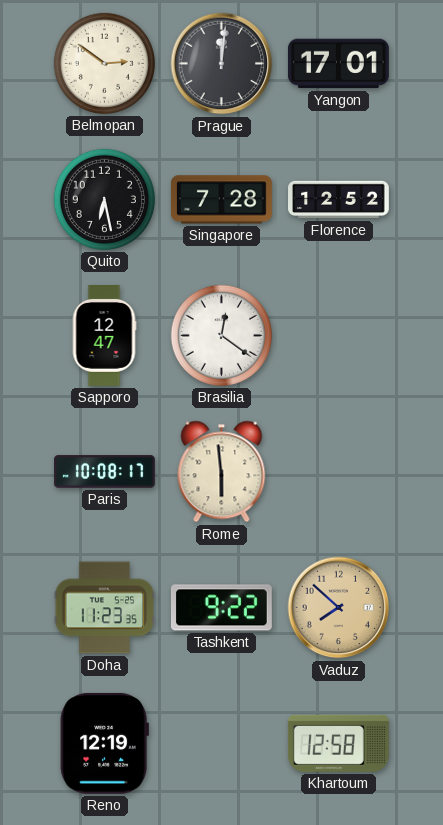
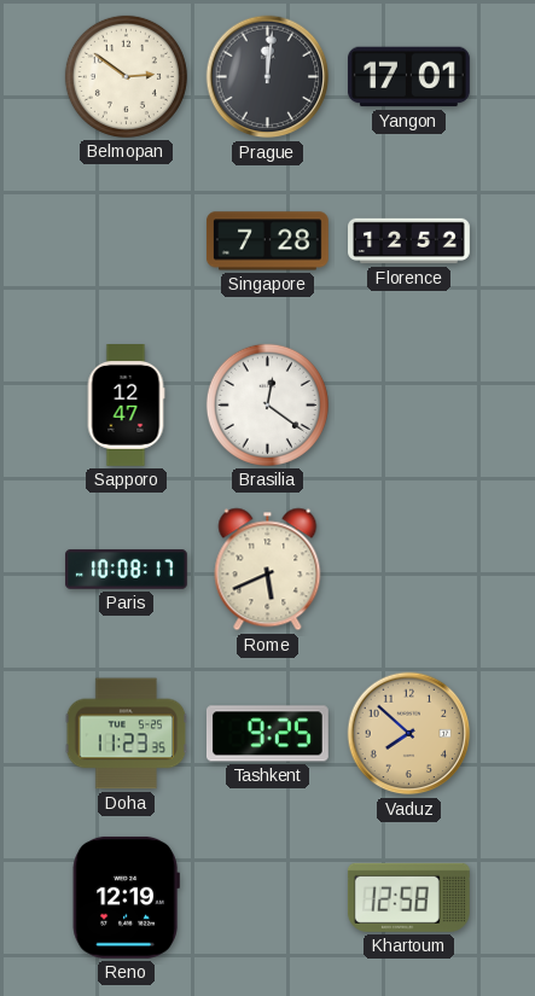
Quito: 6:28 -> none (104, 199)
Rome: 5:59 -> 5:41 (268, 570)
Tashkent: 9:22 -> 9:25 (267, 734)
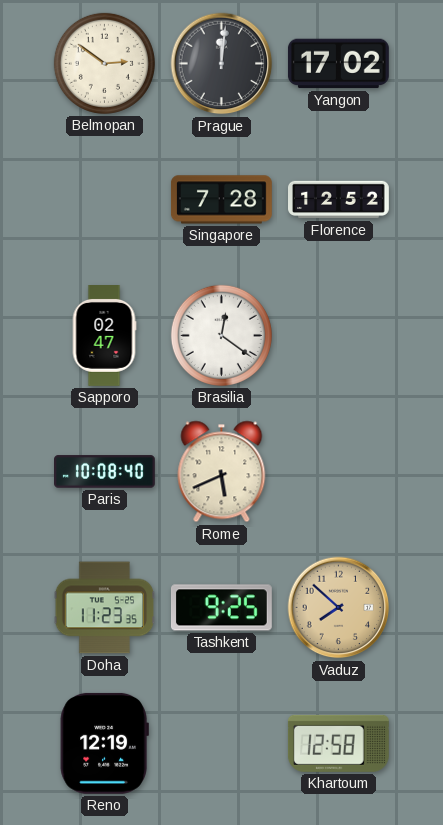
Yangon: 17:01 -> 17:02 (338, 64)
Sapporo: 12:47 -> 02:47 (104, 336)
Paris: 10:08:17 -> 10:08:40 (105, 472)
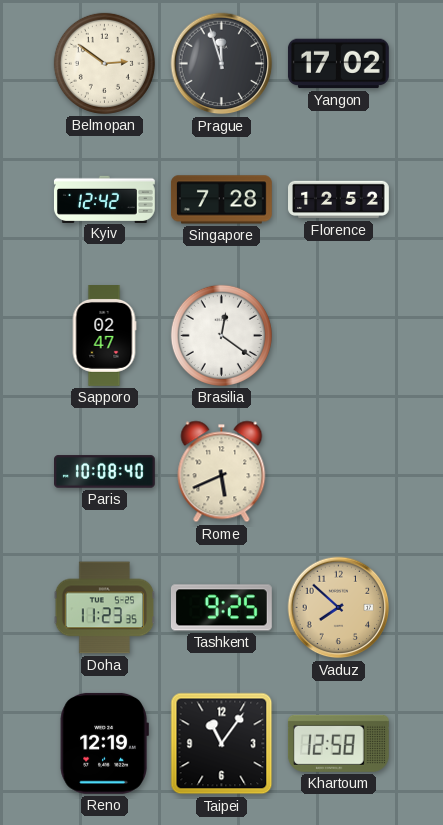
Prague: 12:01 -> 11:57 (222, 64)
Kyiv: none -> 12:42 (104, 199)
Taipei: none -> 11:06 (222, 744)
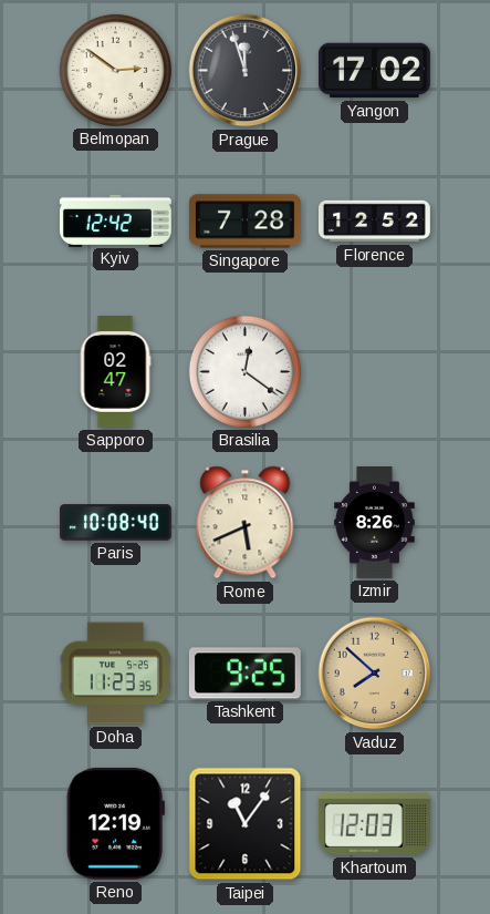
Izmir: none -> 8:26 (375, 523)
Khartoum: 12:58 -> 12:03 (374, 823)
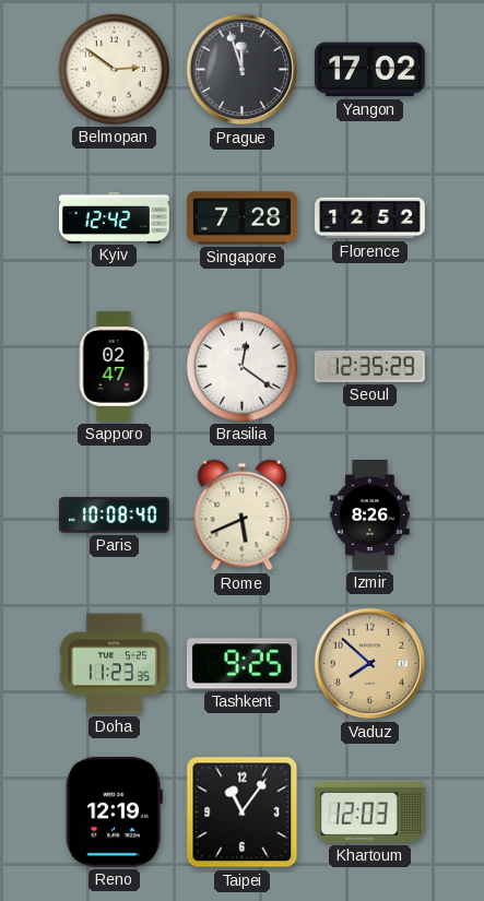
Seoul: none -> 12:35 (369, 366)
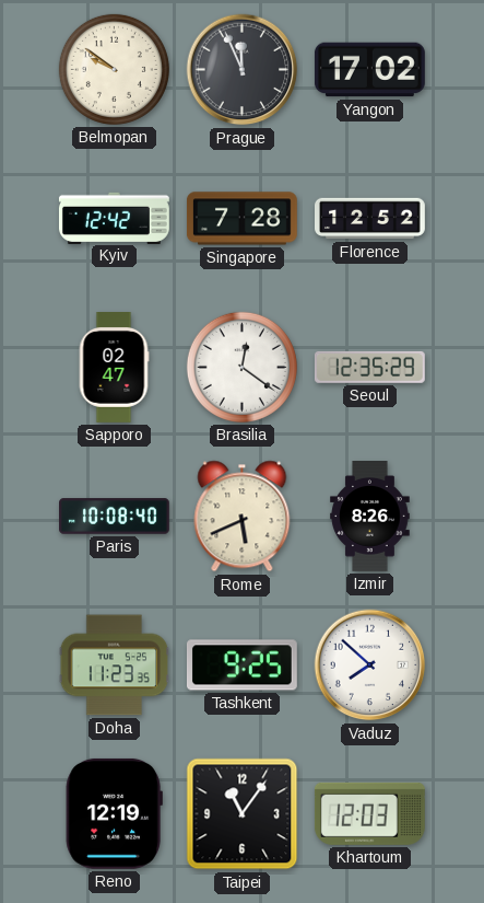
Belmopan: 2:51 -> 9:51 (114, 69)
Prague: 11:57 -> 11:56 (243, 70)
Vaduz dial: champagne -> white (370, 665)
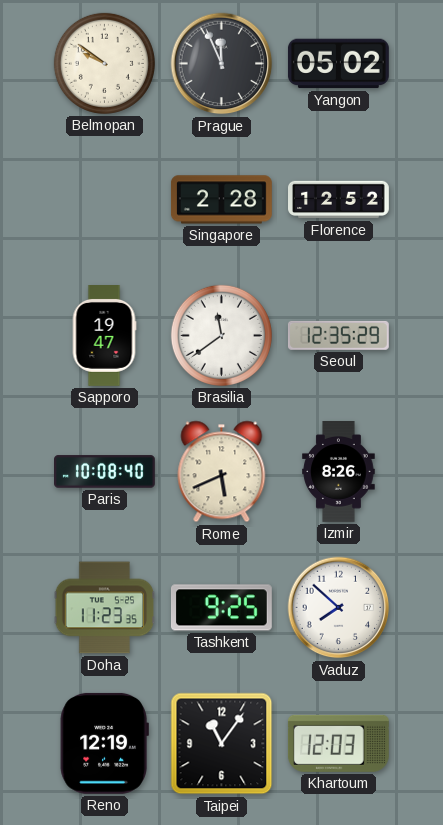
Yangon: 17:02 -> 05:02 (338, 64)
Kyiv: 12:42 -> none (114, 218)
Singapore: 7:28 -> 2:28 (221, 200)
Sapporo: 02:47 -> 19:47 (104, 336)
Brasilia: 12:21 -> 11:39 (221, 335)
